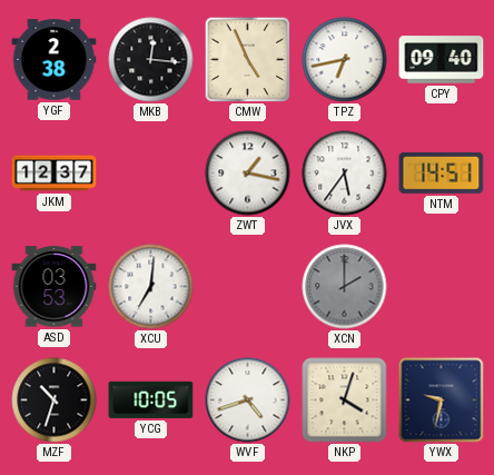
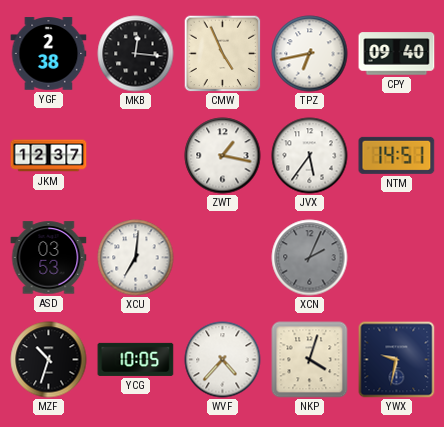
XCN: 2:00 -> 2:04 (310, 258)
WVF: 4:42 -> 4:37 (223, 360)
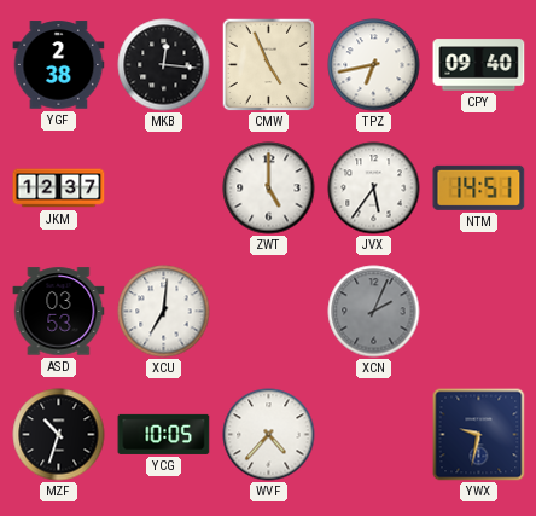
ZWT: 1:17 -> 5:00 (269, 189)
NKP: 4:03 -> none (310, 360)
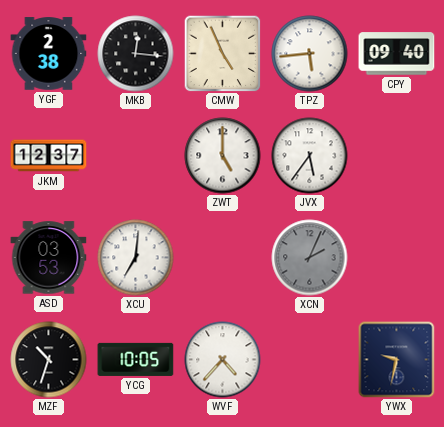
TPZ: 6:43 -> 5:44 (310, 54)
NTM: 14:51 -> none (479, 187)
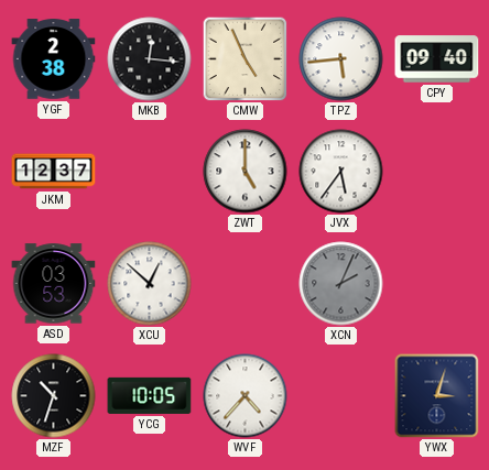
XCU: 7:01 -> 12:52 (150, 284)
YWX: 9:32 -> 3:03 (437, 396)
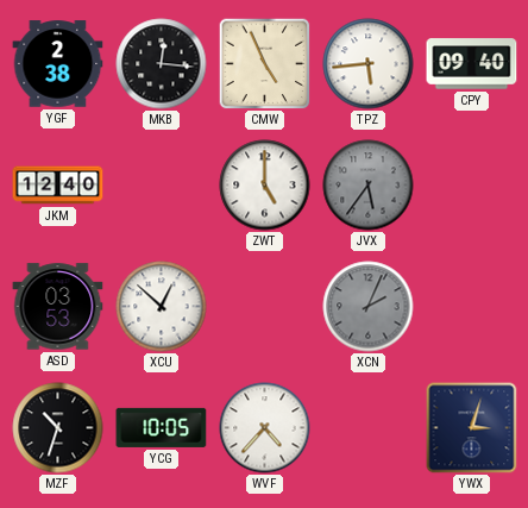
JKM: 12:37 -> 12:40 (58, 186)
JVX dial: white -> grey (369, 186)
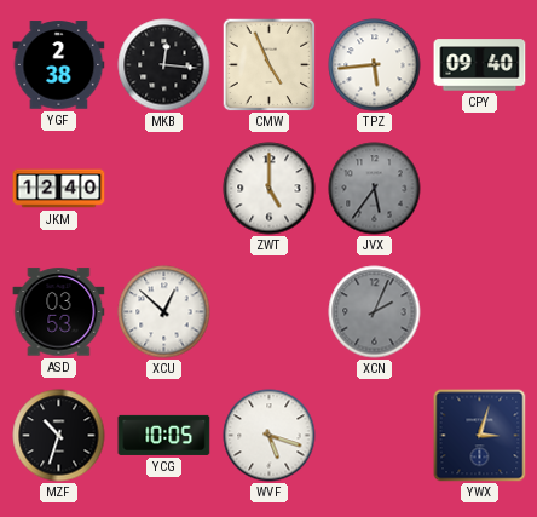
WVF: 4:37 -> 5:18 (270, 436)
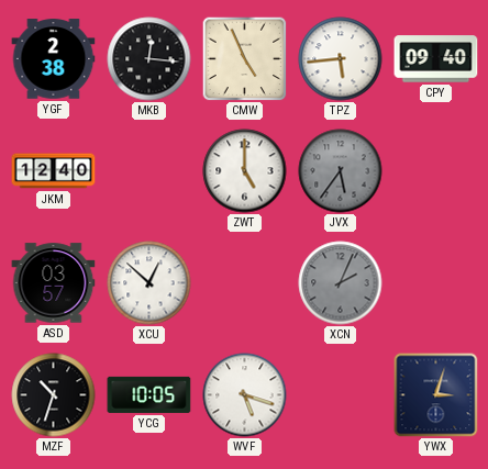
ASD: 03:53 -> 03:57 (54, 283)
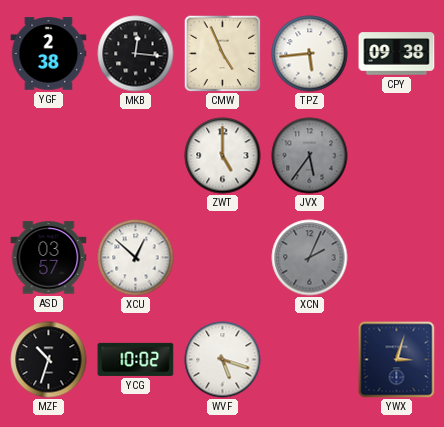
CPY: 09:40 -> 09:38 (397, 54)
JKM: 12:40 -> none (54, 171)
YCG: 10:05 -> 10:02 (136, 359)
